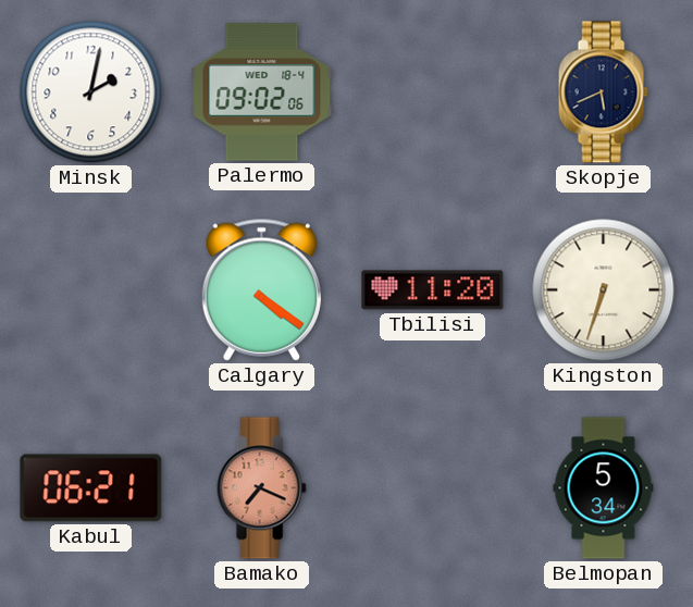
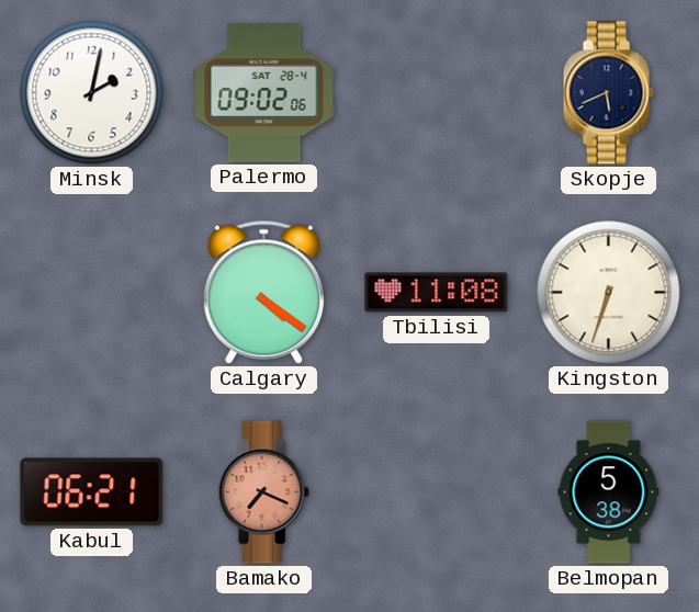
Palermo date: WED 18-4 -> SAT 28-4 (264, 93)
Tbilisi: 11:20 -> 11:08 (437, 293)
Belmopan: 5:34 -> 5:38 (609, 492)
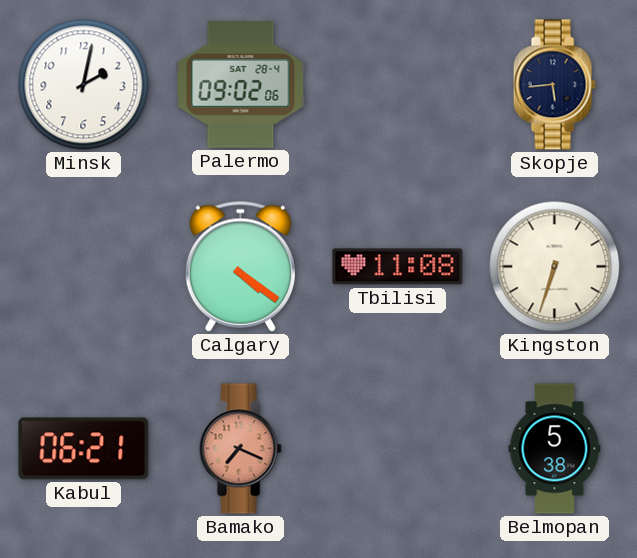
Skopje: 5:41 -> 5:44 (554, 85)
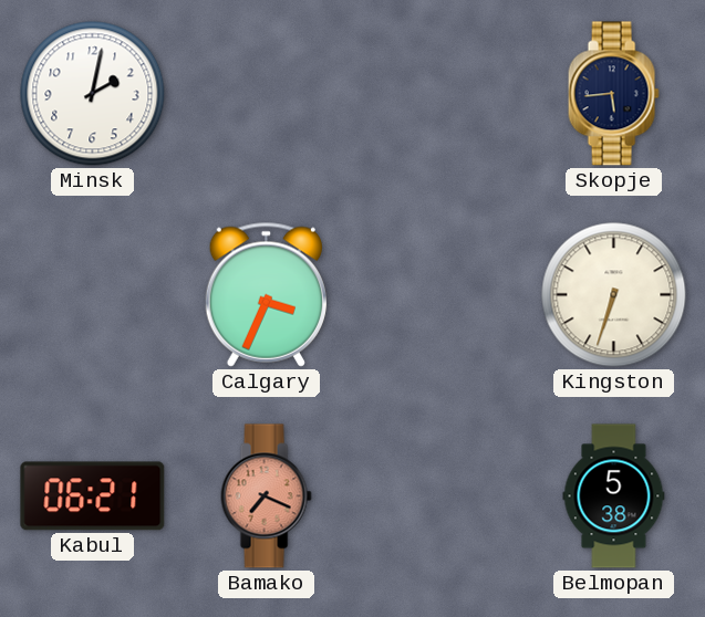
Palermo: 09:02 -> none (241, 85)
Calgary: 4:21 -> 3:34 (266, 294)
Tbilisi: 11:08 -> none (398, 267)
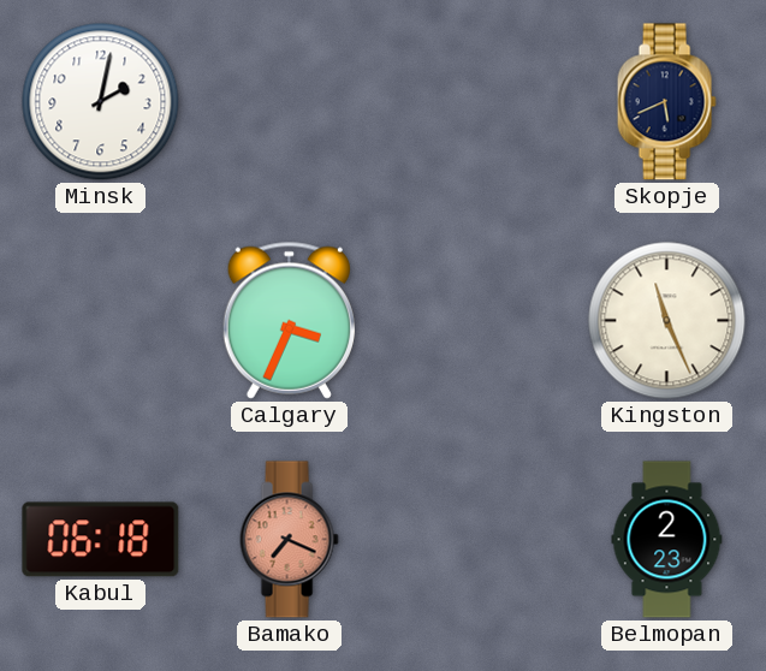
Skopje: 5:44 -> 5:41 (666, 102)
Kingston: 6:33 -> 11:26 (667, 321)
Kabul: 06:21 -> 06:18 (101, 540)
Belmopan: 5:38 -> 2:23 (667, 540)
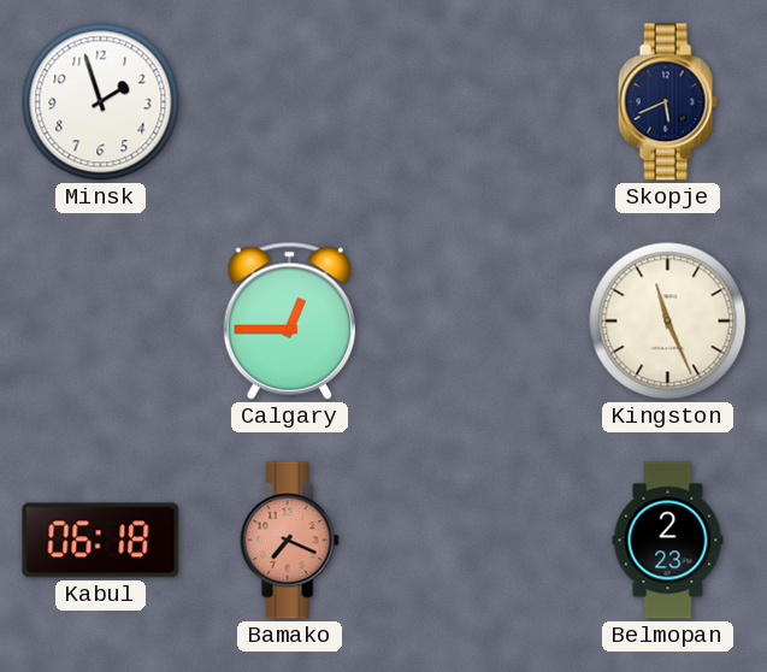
Minsk: 2:02 -> 1:57 (101, 102)
Calgary: 3:34 -> 12:45 (289, 320)
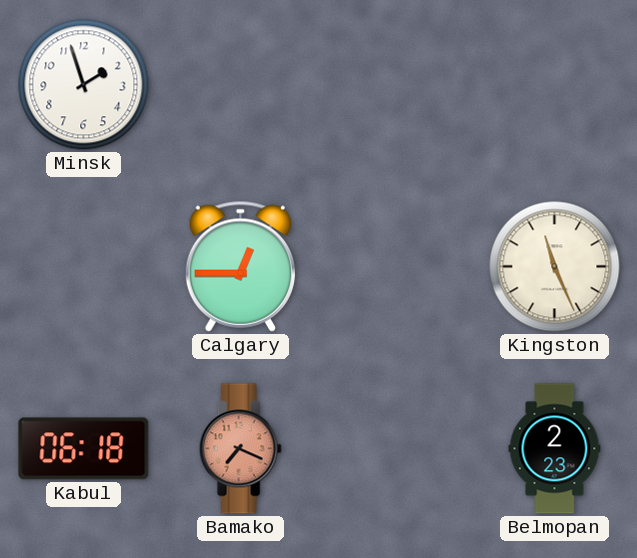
Skopje: 5:41 -> none (667, 102)
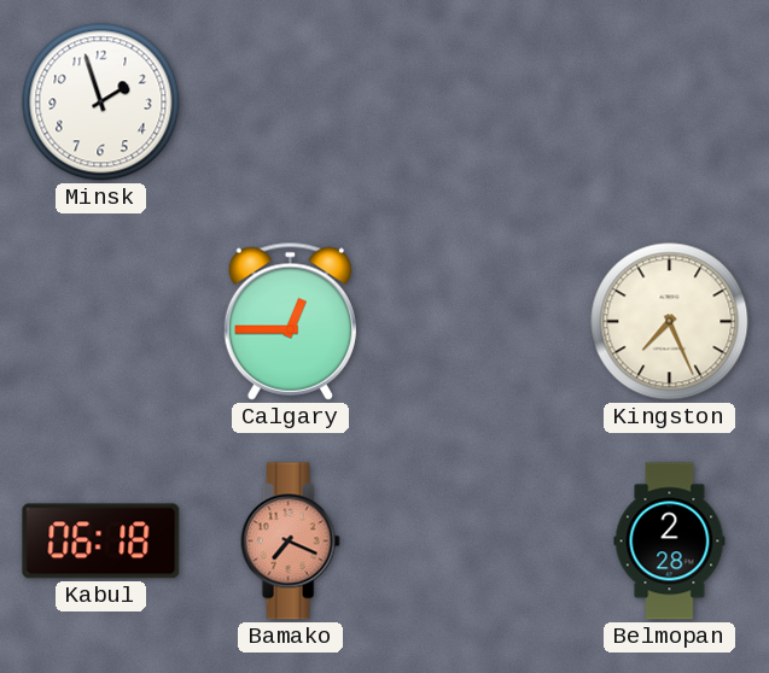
Kingston: 11:26 -> 7:26 (670, 322)
Belmopan: 2:23 -> 2:28 (670, 542)
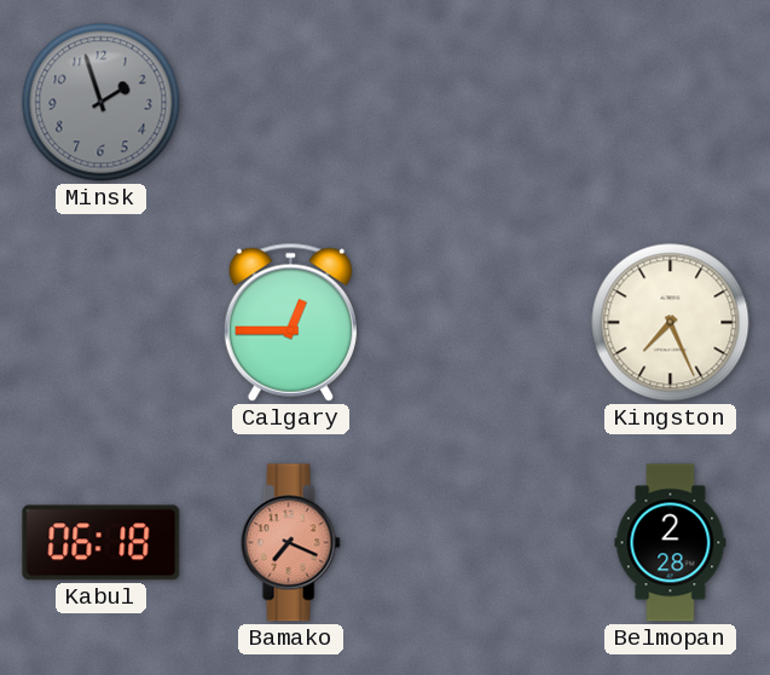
Minsk dial: white -> grey (102, 103)
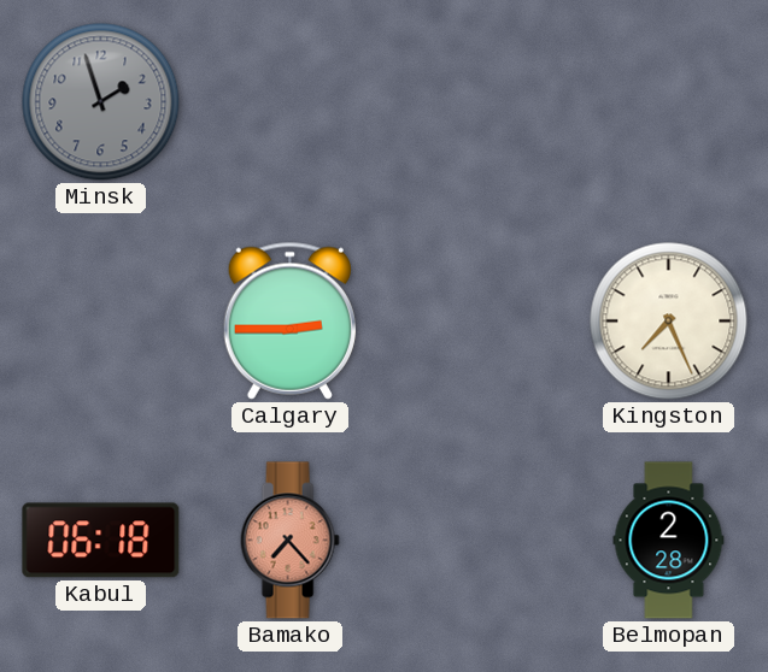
Calgary: 12:45 -> 2:45 (289, 320)
Bamako: 7:19 -> 7:23 (289, 541)
